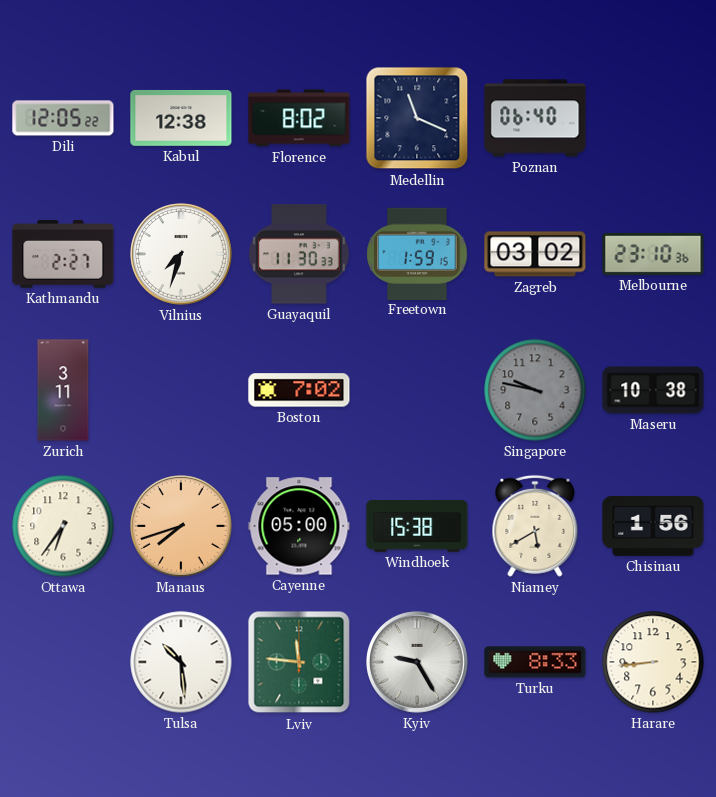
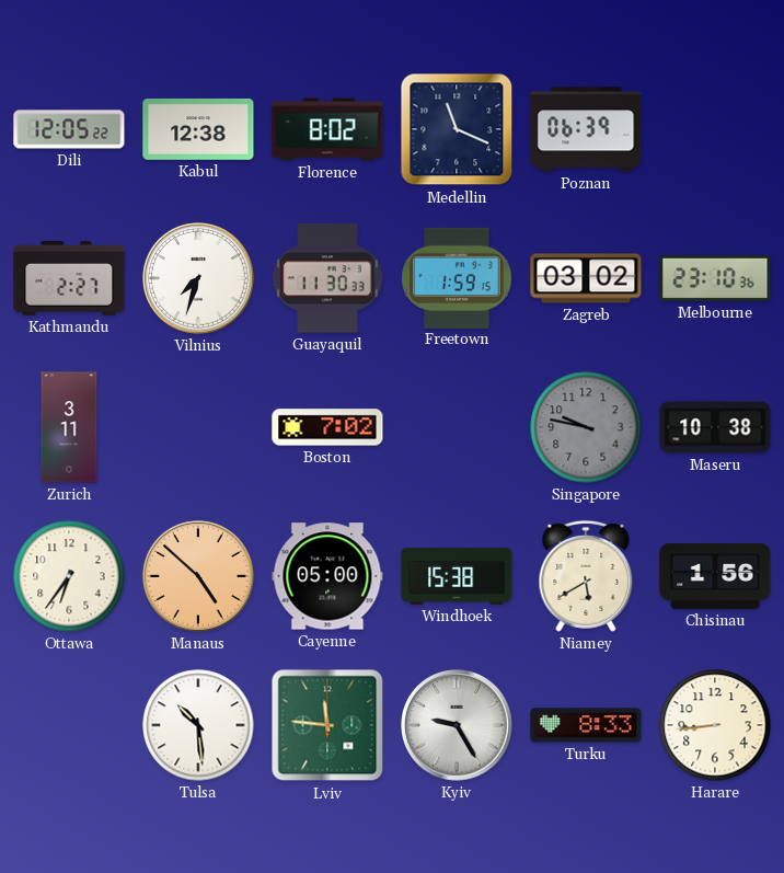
Poznan: 06:40 -> 06:39 (586, 129)
Manaus: 7:42 -> 4:52 (198, 576)
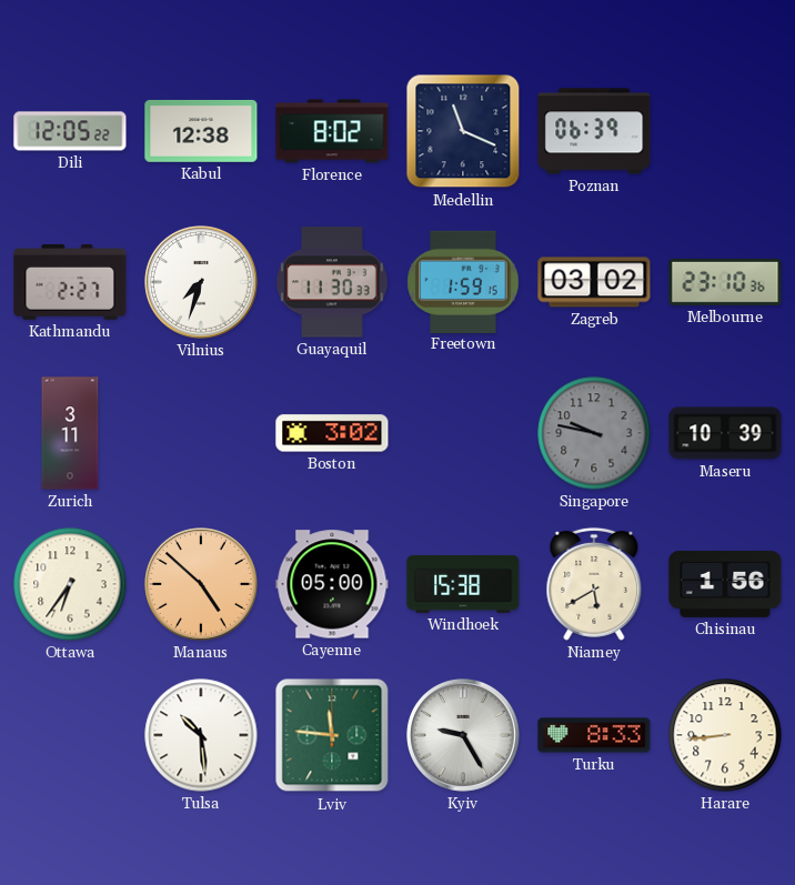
Boston: 7:02 -> 3:02 (332, 433)
Maseru: 10:38 -> 10:39 (725, 433)
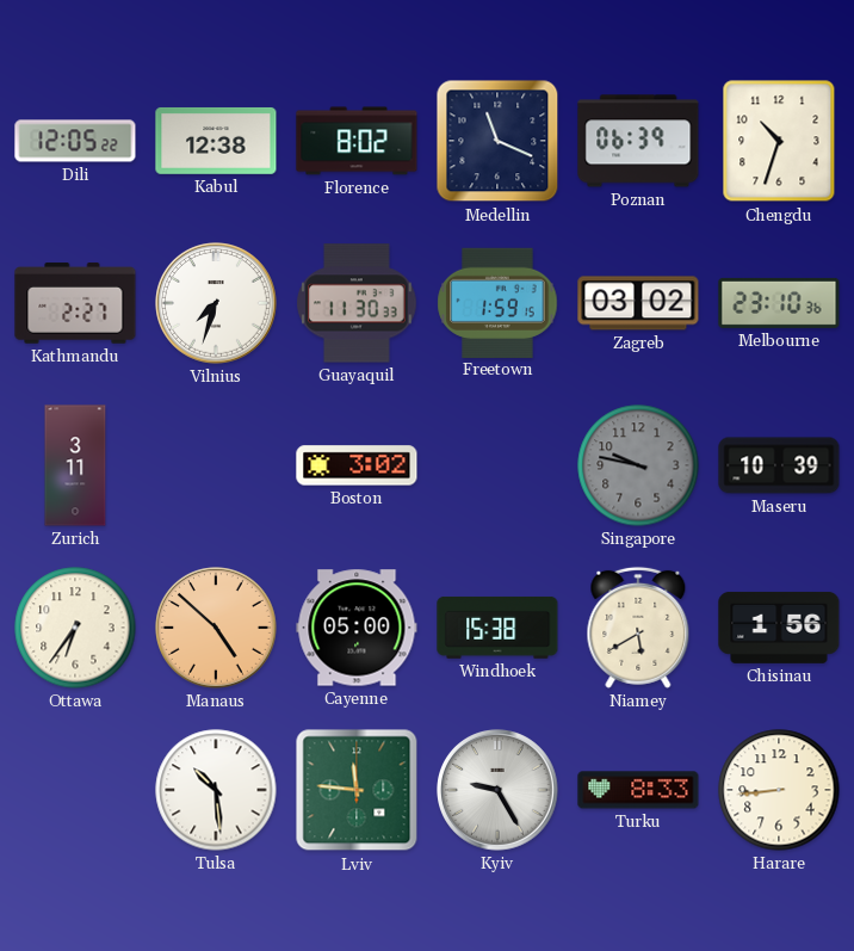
Chengdu: none -> 10:33 (779, 141)
